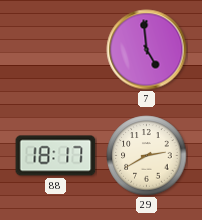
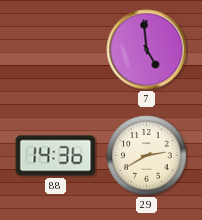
88: 18:17 -> 14:36 (56, 156)
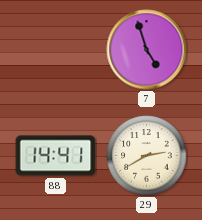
7: 4:59 -> 4:57 (147, 50)
88: 14:36 -> 14:41 (56, 156)
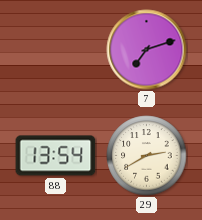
7: 4:57 -> 7:12 (147, 50)
88: 14:41 -> 13:54 (56, 156)
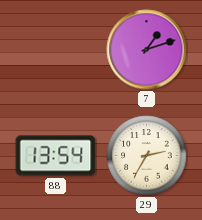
7: 7:12 -> 1:12 (147, 50)
29: 2:40 -> 2:35 (147, 156)
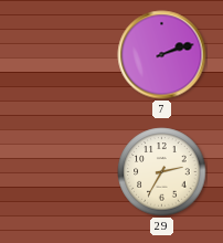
7: 1:12 -> 2:12 (162, 55)
88: 13:54 -> none (56, 156)
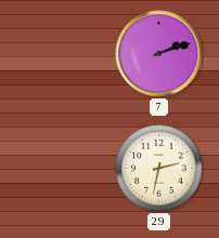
29: 2:35 -> 2:32 (159, 169)
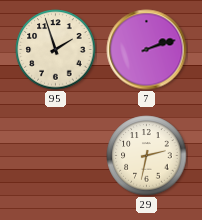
95: none -> 1:57 (56, 50)
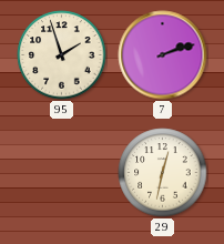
29: 2:32 -> 12:32 (163, 173)
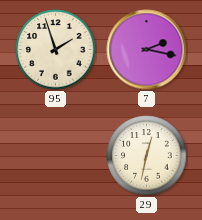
7: 2:12 -> 2:17 (147, 50)
